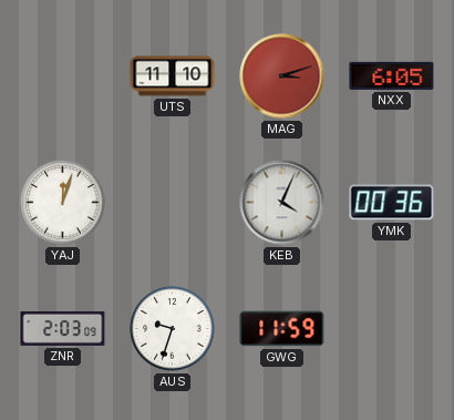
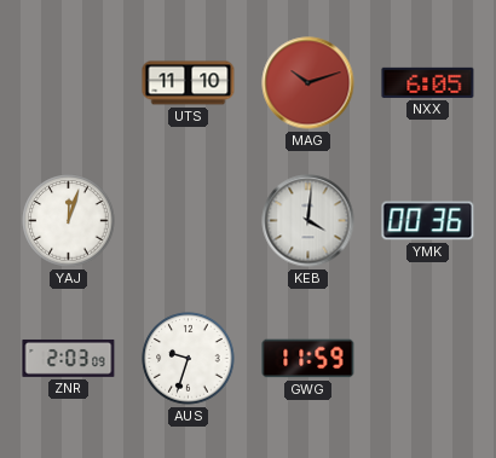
MAG: 3:12 -> 10:12 (308, 83)
KEB: 4:04 -> 4:01 (308, 221)
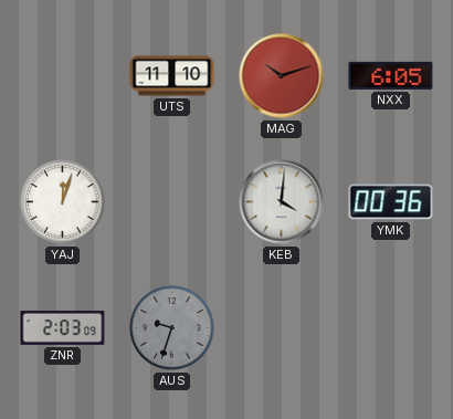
AUS dial: white -> grey (172, 328)
GWG: 11:59 -> none (308, 359)
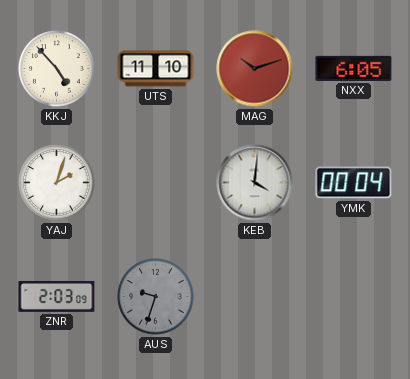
KKJ: none -> 4:53 (57, 69)
YAJ: 12:03 -> 2:03 (57, 183)
YMK: 00:36 -> 00:04 (354, 183)
